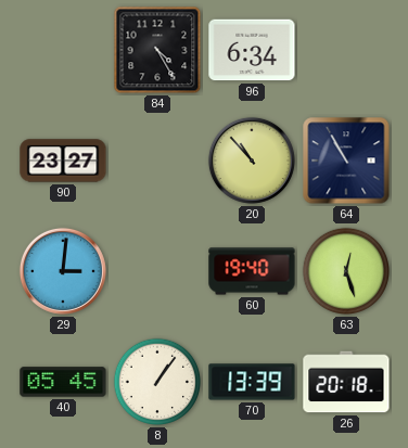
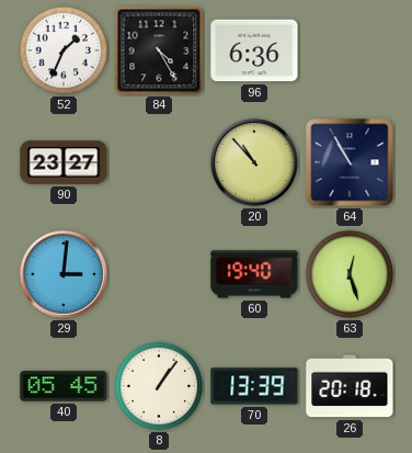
52: none -> 1:34 (64, 50)
96: 6:34 -> 6:36 (254, 50)
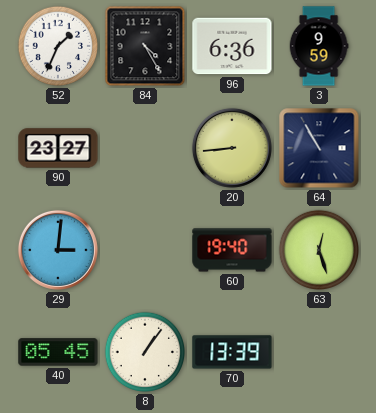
3: none -> 9:59 (319, 46)
20: 10:53 -> 8:44 (232, 148)
26: 20:18 -> none (350, 386)
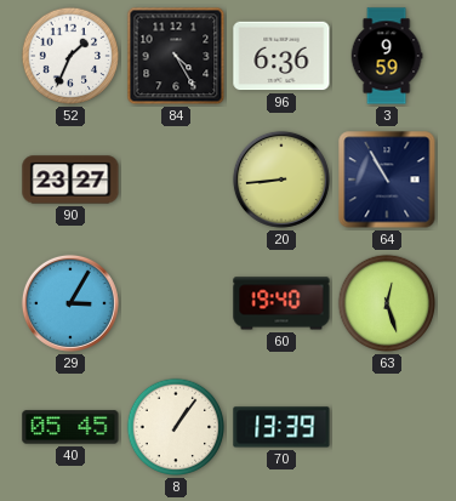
29: 3:01 -> 3:05 (70, 303)
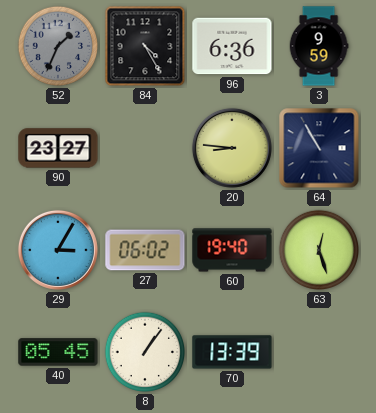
52 dial: white -> grey (58, 46)
20: 8:44 -> 8:46 (232, 148)
27: none -> 06:02 (145, 250)
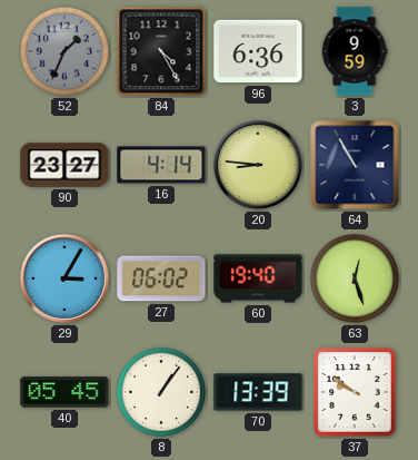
16: none -> 4:14 (161, 165)
37: none -> 9:51 (355, 392)
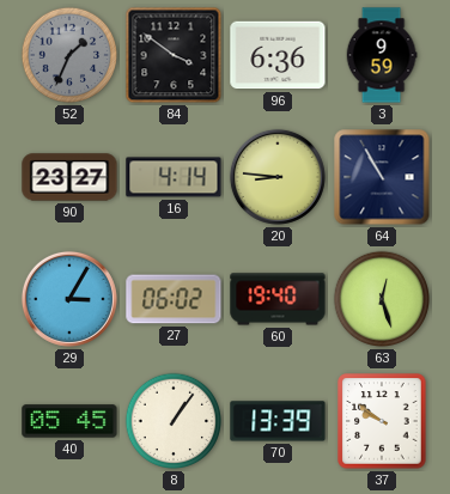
84: 4:25 -> 3:51 (174, 55)
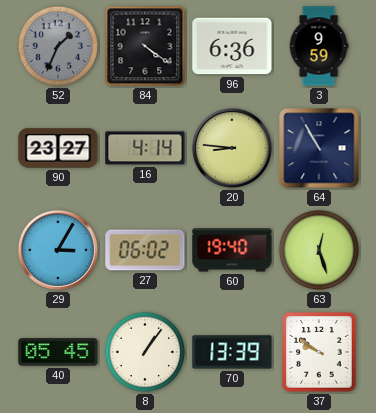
84: 3:51 -> 4:21 (145, 46)
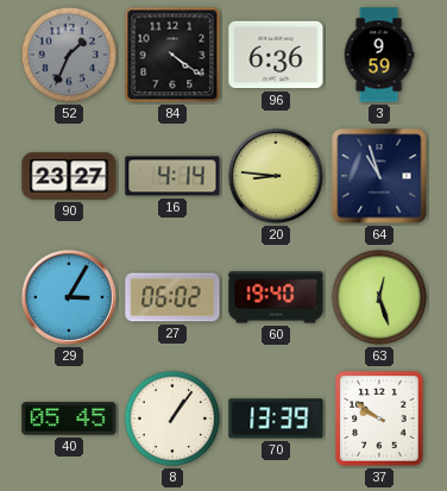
64: 10:55 -> 10:57 (379, 176)
